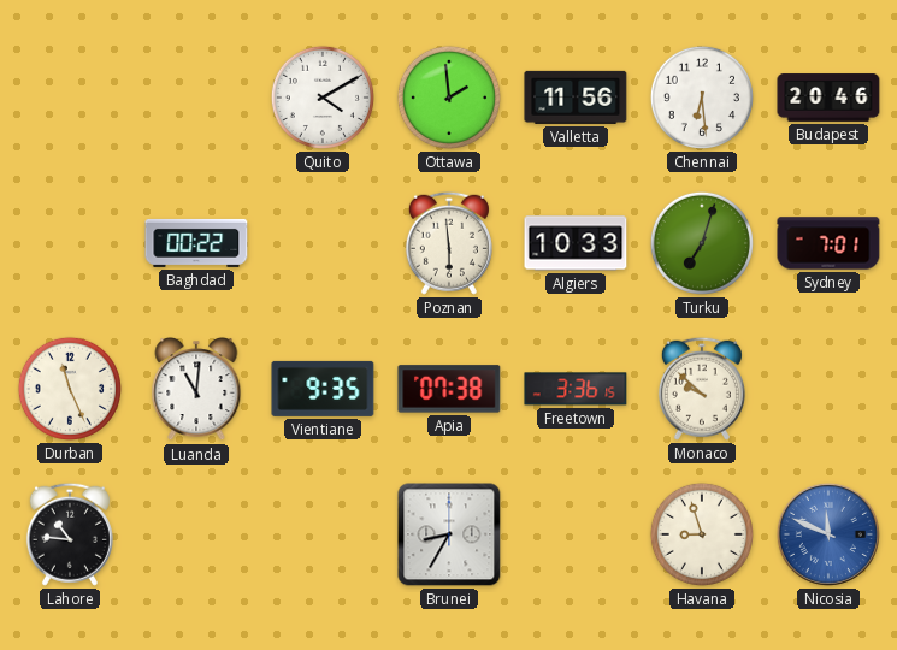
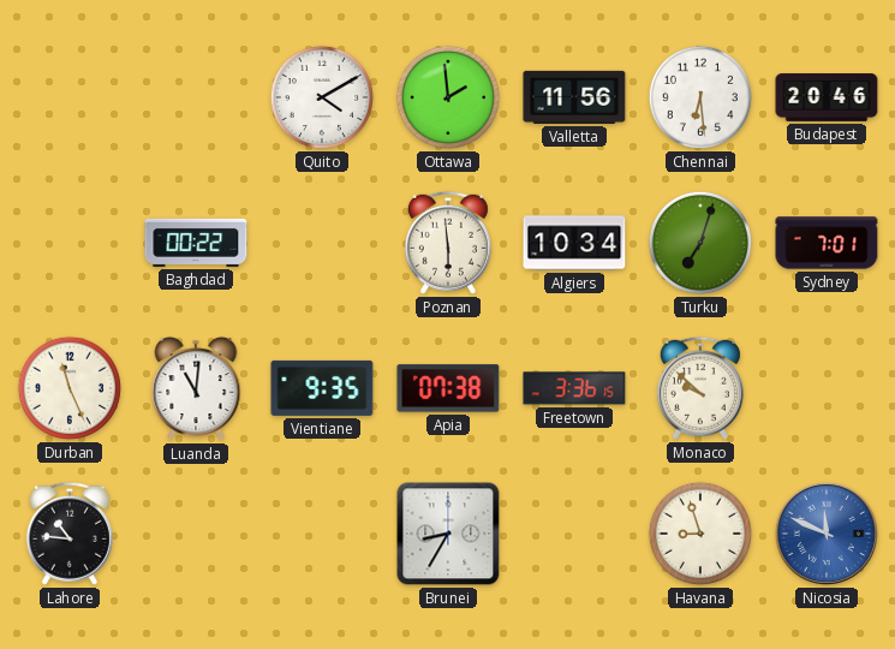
Algiers: 10:33 -> 10:34 (574, 243)
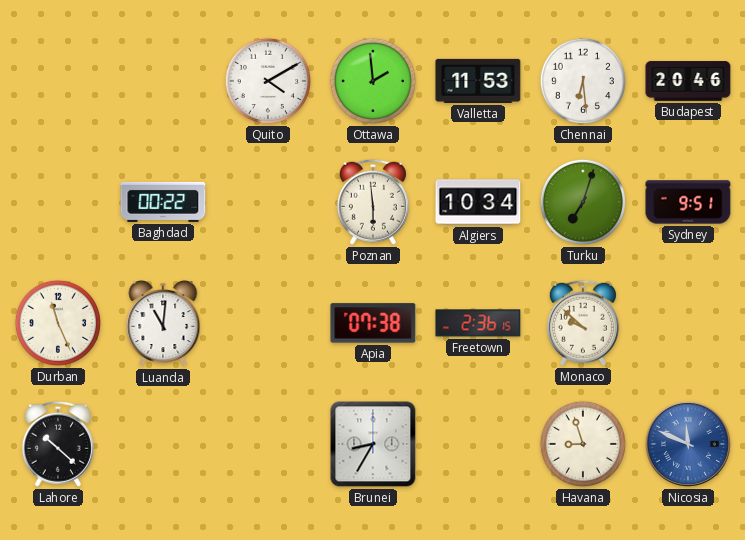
Valletta: 11:56 -> 11:53 (478, 81)
Sydney: 7:01 -> 9:51 (688, 202)
Vientiane: 9:35 -> none (322, 388)
Freetown: 3:36 -> 2:36 (478, 323)
Lahore: 10:46 -> 10:22 (58, 444)
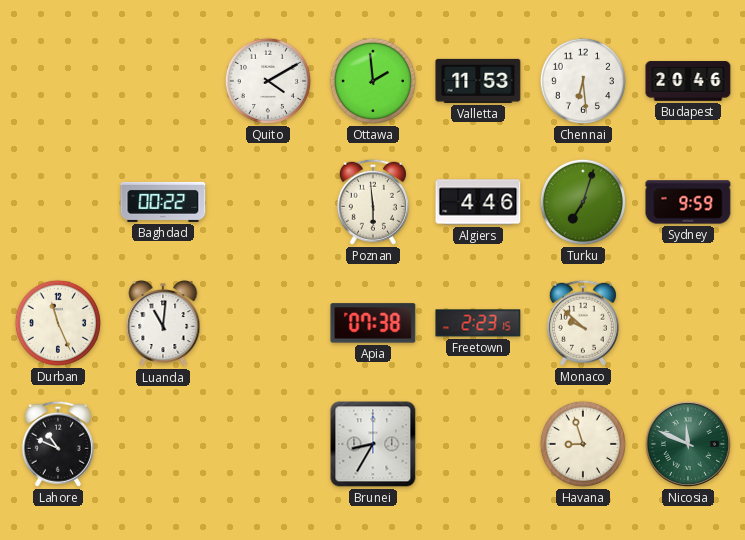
Algiers: 10:34 -> 4:46 (478, 202)
Sydney: 9:51 -> 9:59 (688, 202)
Freetown: 2:36 -> 2:23 (478, 323)
Lahore: 10:22 -> 10:49 (58, 444)
Nicosia dial: blue -> green (688, 444)
